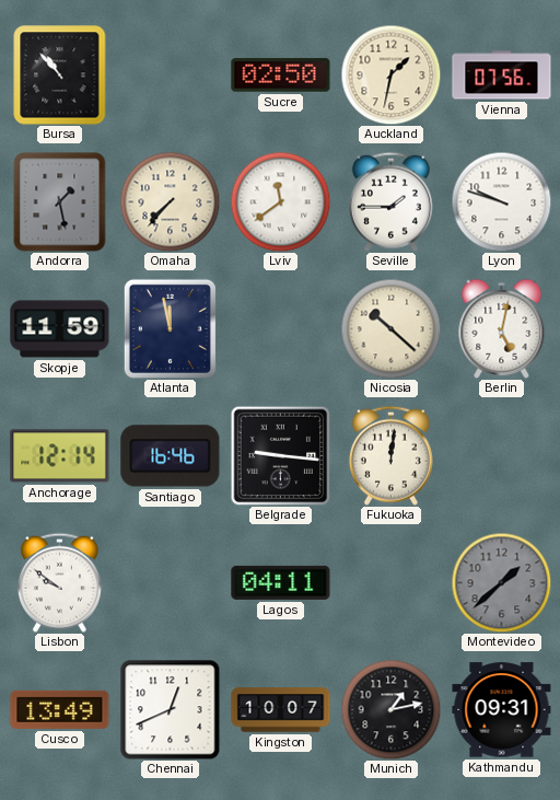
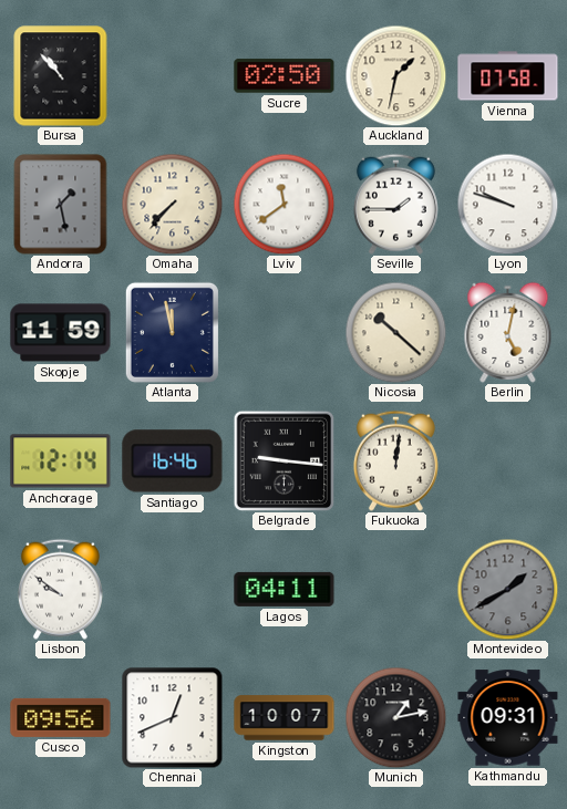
Vienna: 07:56 -> 07:58 (508, 76)
Montevideo: 1:38 -> 1:40 (507, 589)
Cusco: 13:49 -> 09:56 (61, 717)
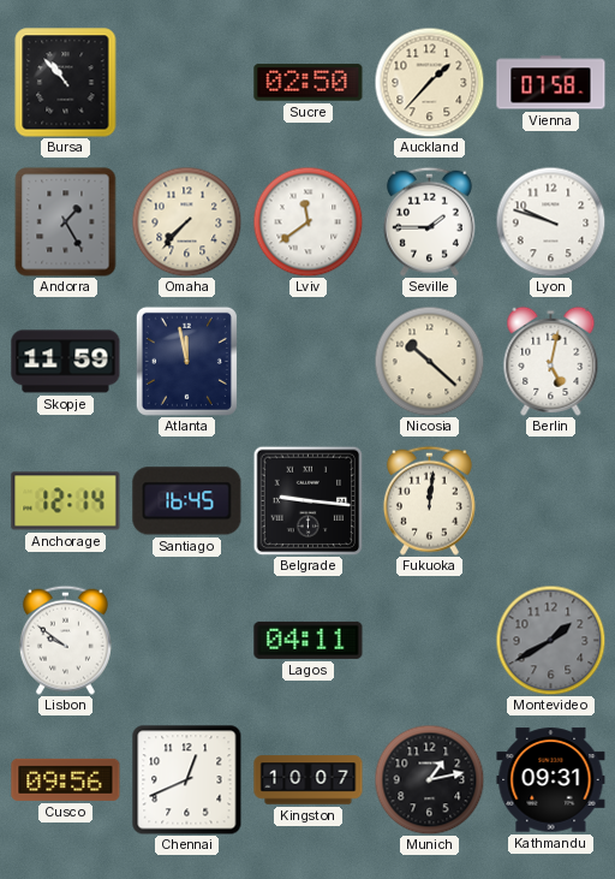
Auckland: 1:32 -> 1:37 (429, 82)
Andorra: 1:28 -> 1:25 (66, 222)
Santiago: 16:46 -> 16:45 (187, 501)
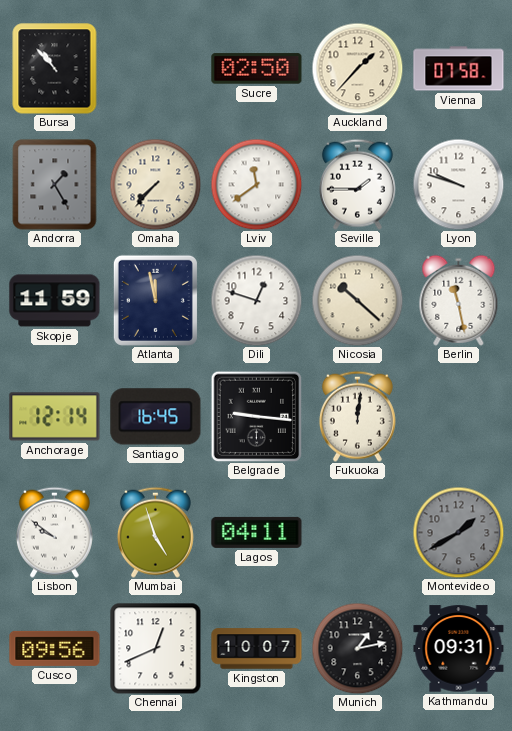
Dili: none -> 12:48 (256, 300)
Berlin: 5:02 -> 11:28 (459, 300)
Mumbai: none -> 4:57 (155, 532)
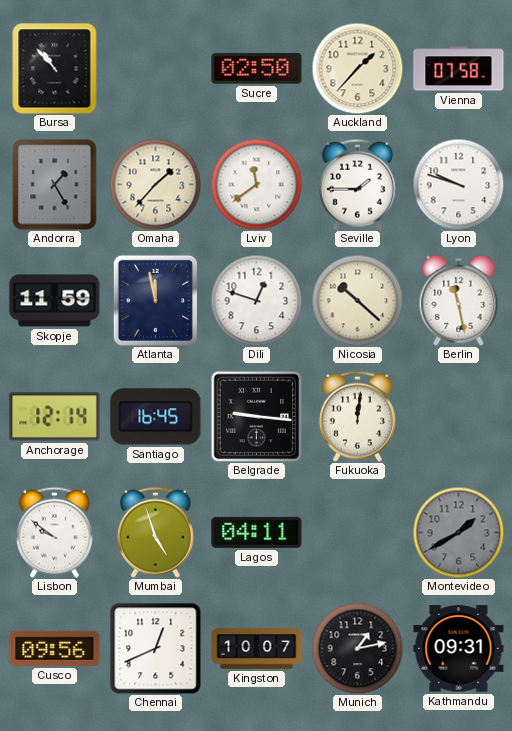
Omaha: 7:37 -> 1:37 (155, 184)
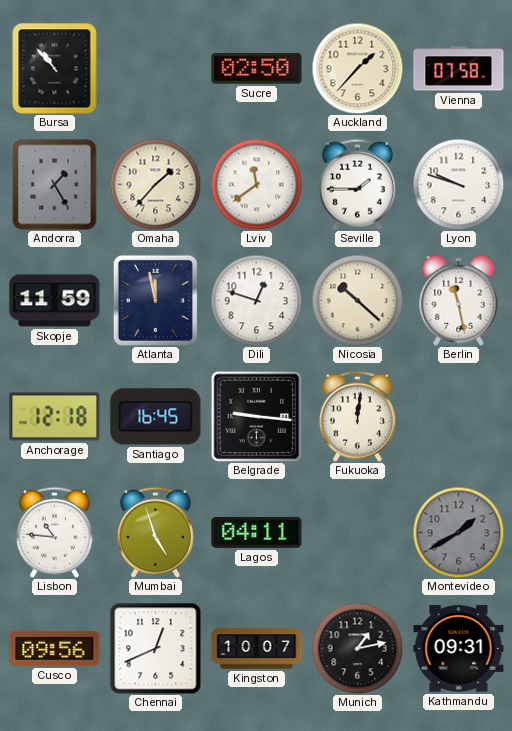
Anchorage: 12:14 -> 12:18 (55, 417)
Lisbon: 9:51 -> 10:46 (54, 532)
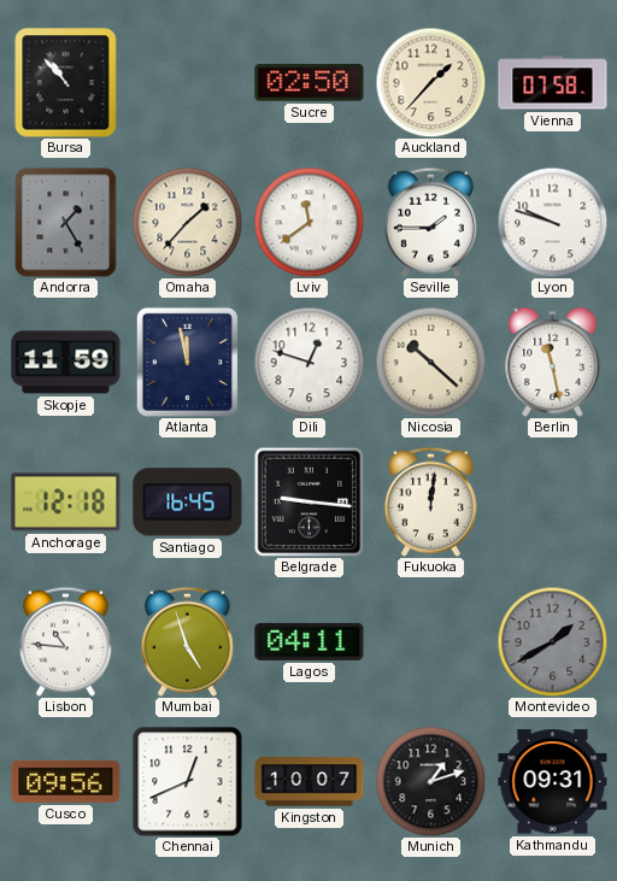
Munich: 1:13 -> 1:12 (430, 781)
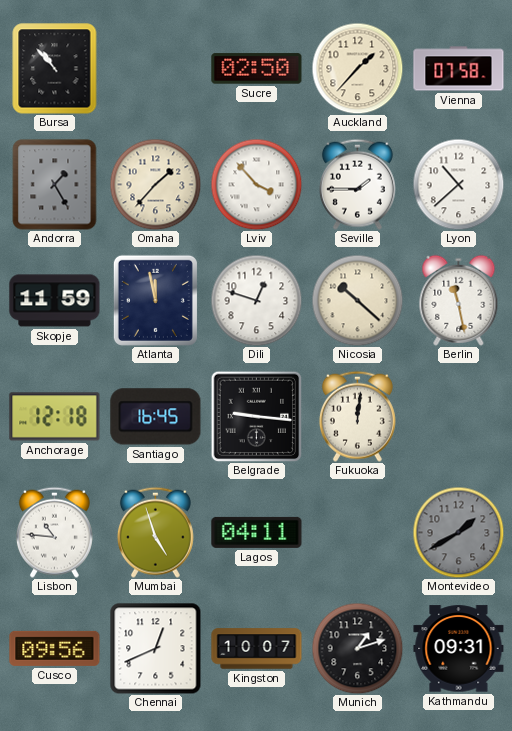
Lviv: 11:39 -> 3:53 (256, 184)
Lyon: 9:48 -> 10:38 (458, 184)
